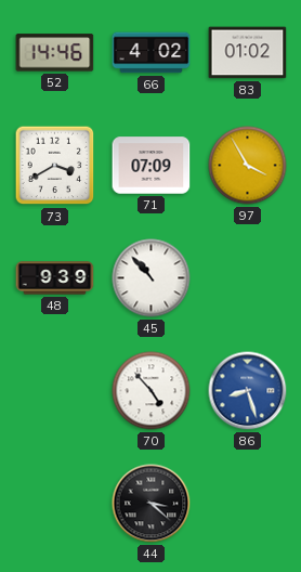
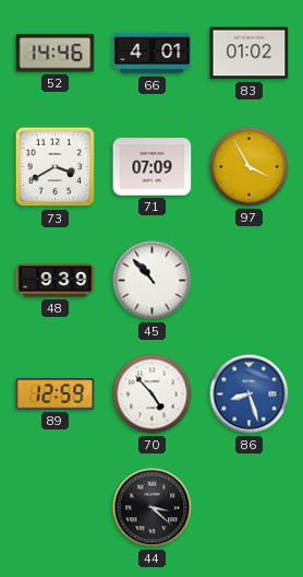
66: 4:02 -> 4:01 (153, 54)
89: none -> 12:59 (56, 395)
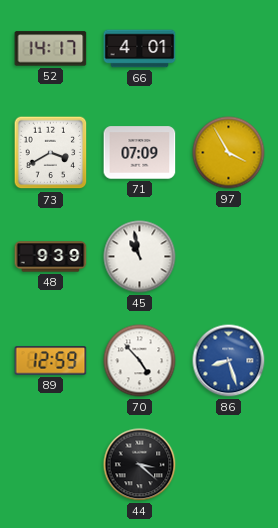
52: 14:46 -> 14:17 (51, 49)
83: 01:02 -> none (250, 54)
45: 10:53 -> 10:58 (140, 257)
